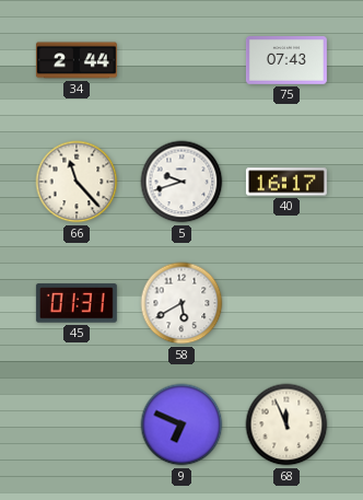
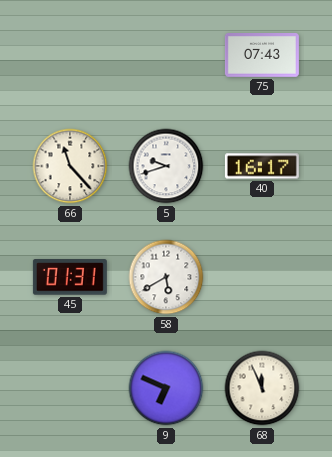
34: 2:44 -> none (77, 60)
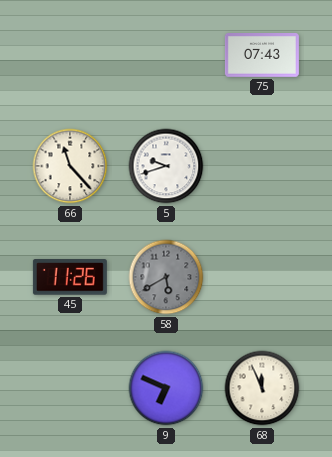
40: 16:17 -> none (262, 166)
45: 01:31 -> 11:26 (70, 277)
58 dial: white -> grey (166, 277)
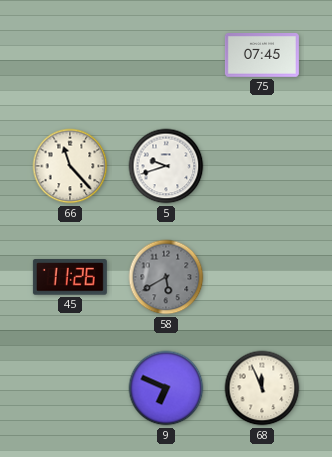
75: 07:43 -> 07:45 (262, 56)
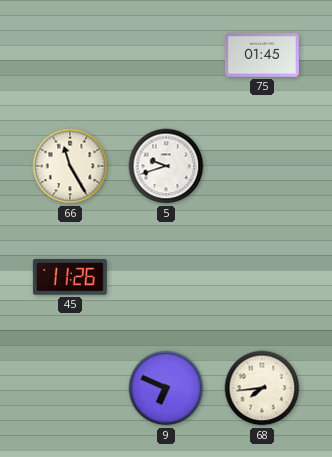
75: 07:45 -> 01:45 (262, 56)
66: 11:23 -> 11:25 (70, 166)
58: 5:40 -> none (166, 277)
68: 11:56 -> 7:44 (262, 388)
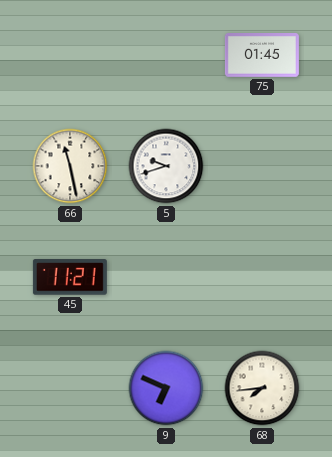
66: 11:25 -> 11:28 (70, 166)
45: 11:26 -> 11:21 (70, 277)
